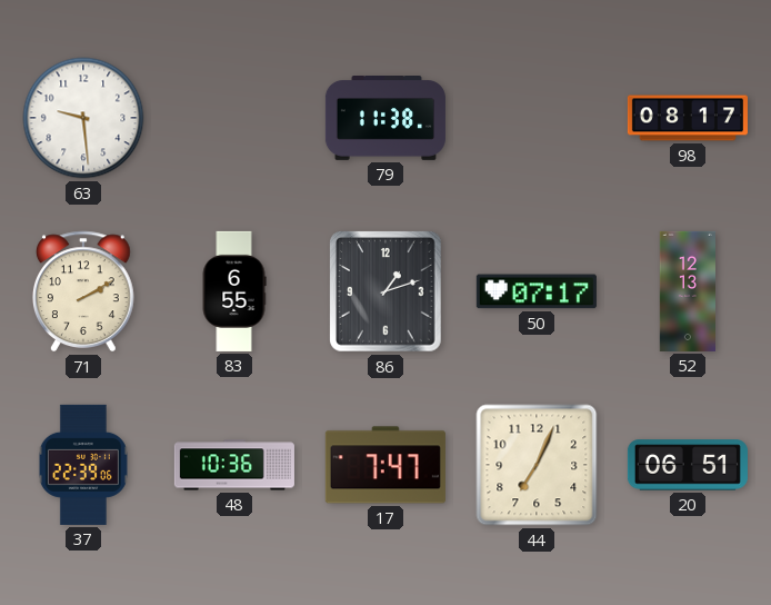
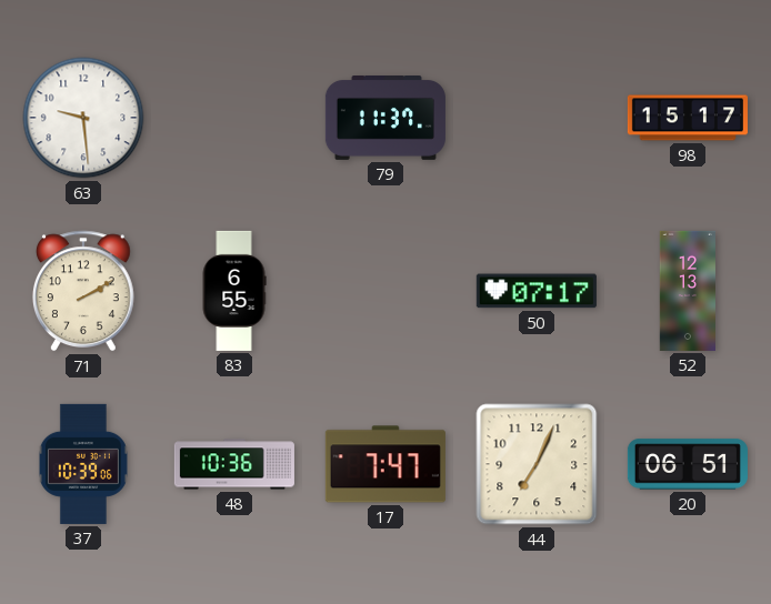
79: 11:38 -> 11:37 (385, 119)
98: 08:17 -> 15:17 (688, 118)
86: 1:12 -> none (387, 291)
37: 22:39 -> 10:39 (83, 464)
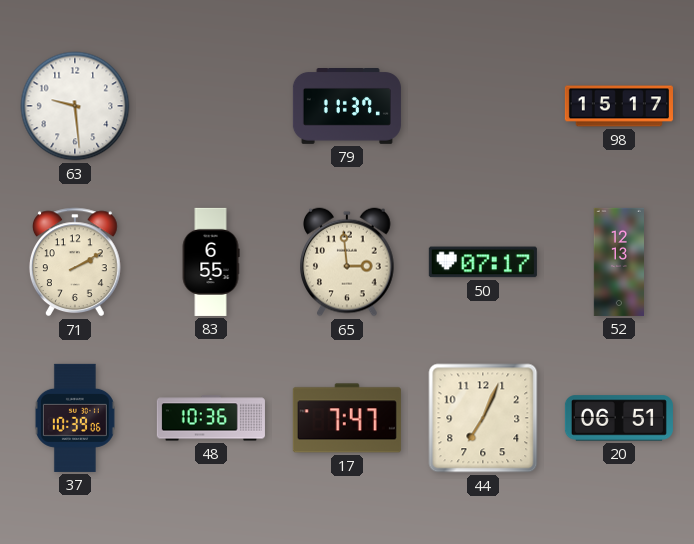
65: none -> 2:59 (347, 262)
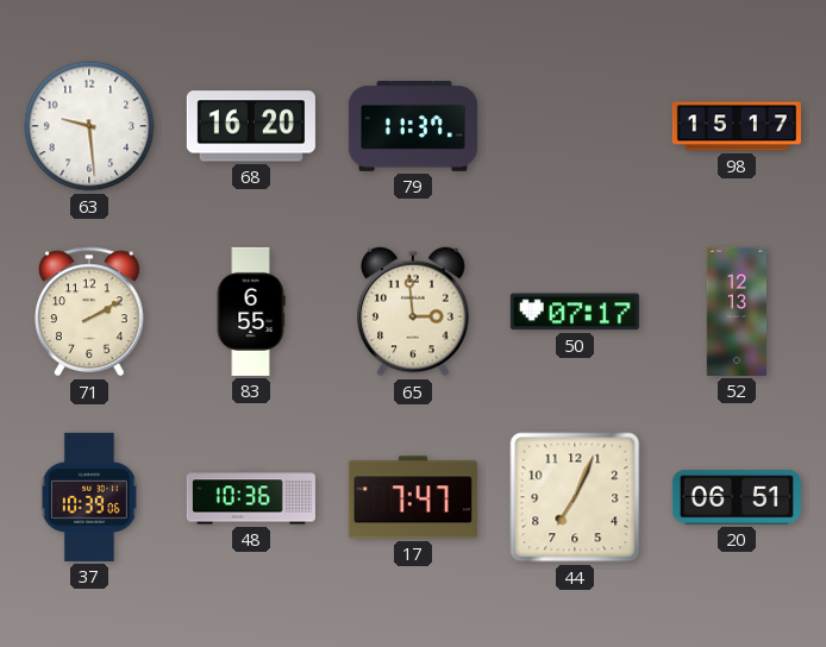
68: none -> 16:20 (251, 126)
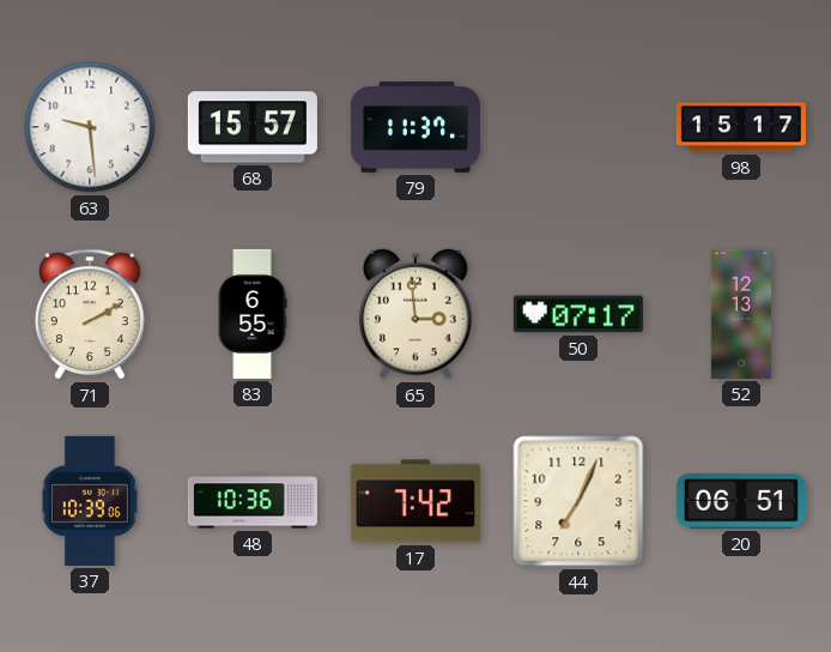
68: 16:20 -> 15:57 (253, 127)
17: 7:47 -> 7:42 (415, 501)
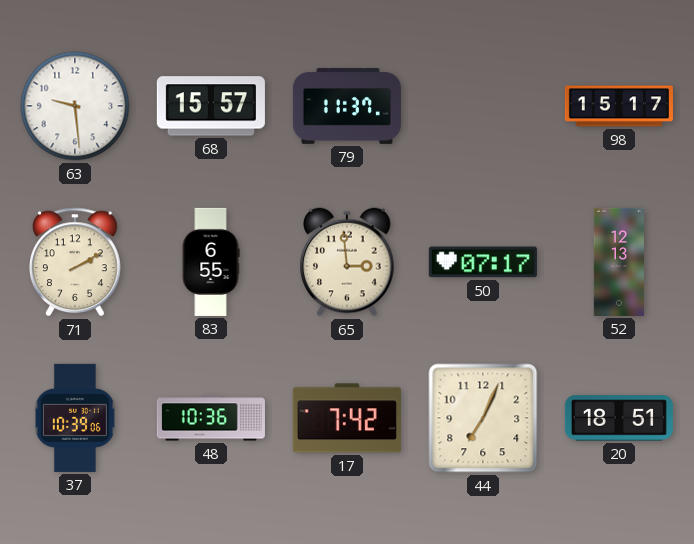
20: 06:51 -> 18:51 (619, 418)
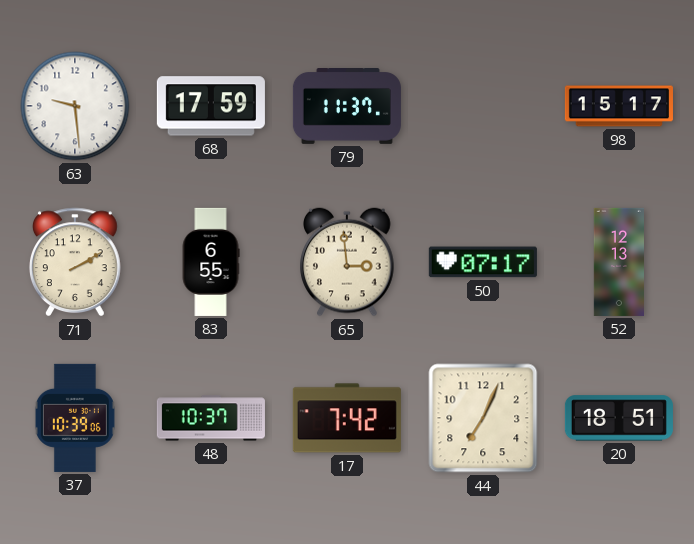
68: 15:57 -> 17:59 (211, 106)
48: 10:36 -> 10:37 (211, 418)
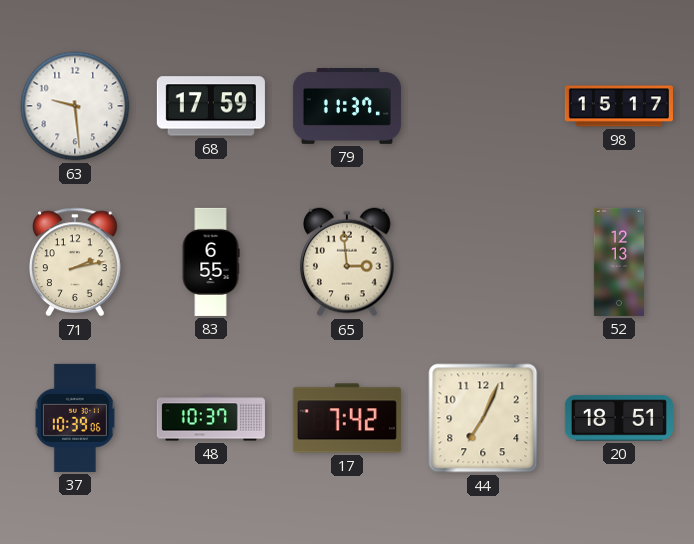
71: 2:10 -> 2:13 (75, 262)
50: 07:17 -> none (483, 262)
